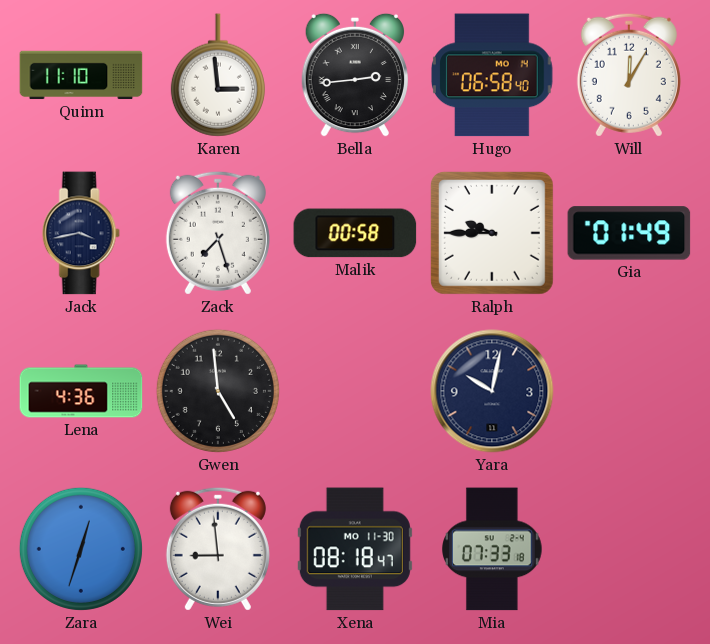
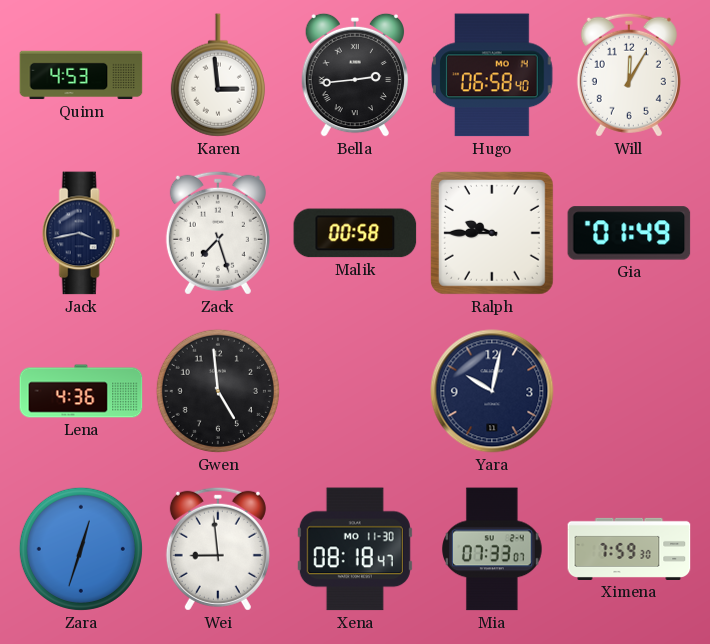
Quinn: 11:10 -> 4:53 (81, 75)
Mia: 07:33:18 -> 07:33:07 (493, 549)
Ximena: none -> 7:59 (629, 549)
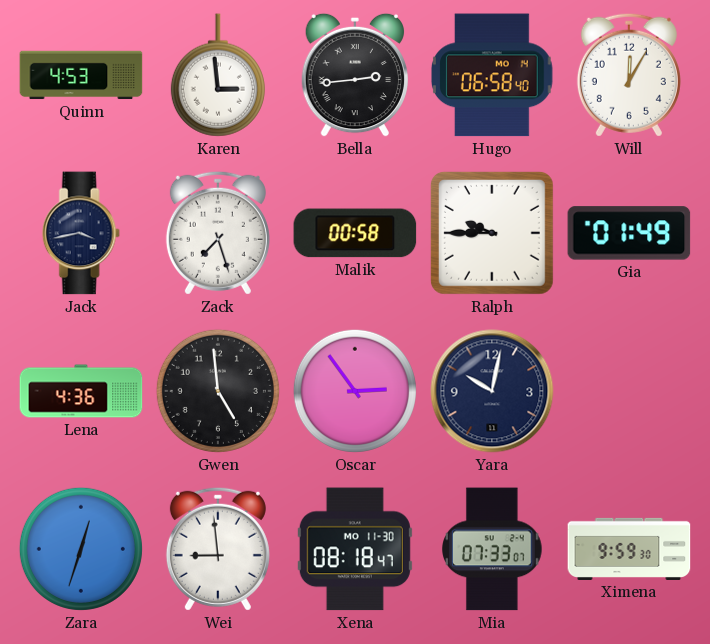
Oscar: none -> 2:54 (355, 391)
Ximena: 7:59 -> 9:59 (629, 549)
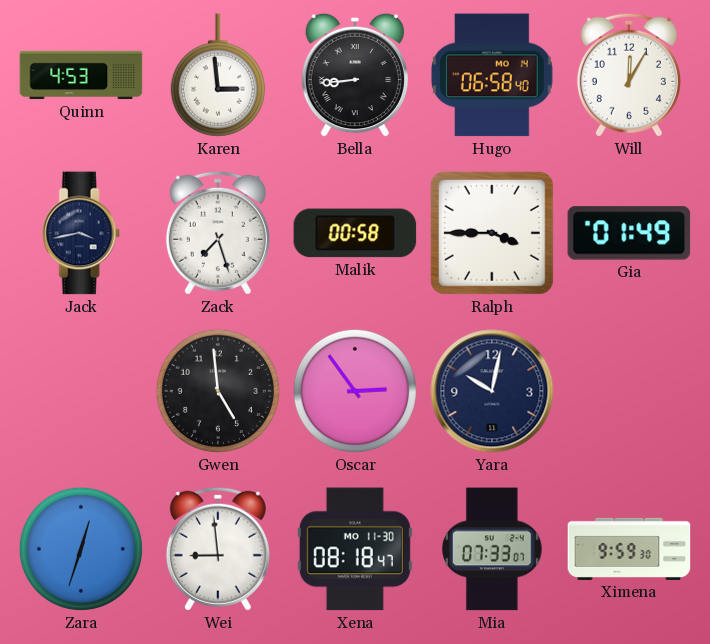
Bella: 2:44 -> 8:44 (354, 75)
Ralph: 9:45 -> 3:45 (492, 233)
Lena: 4:36 -> none (81, 391)
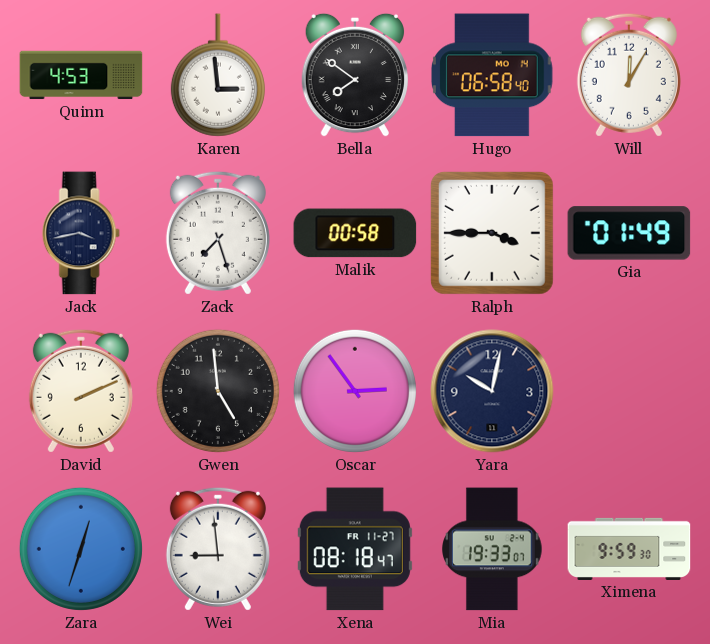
Bella: 8:44 -> 7:51 (354, 75)
David: none -> 2:11 (81, 391)
Xena date: MO 11-30 -> FR 11-27 (355, 549)
Mia: 07:33 -> 19:33 (493, 549)
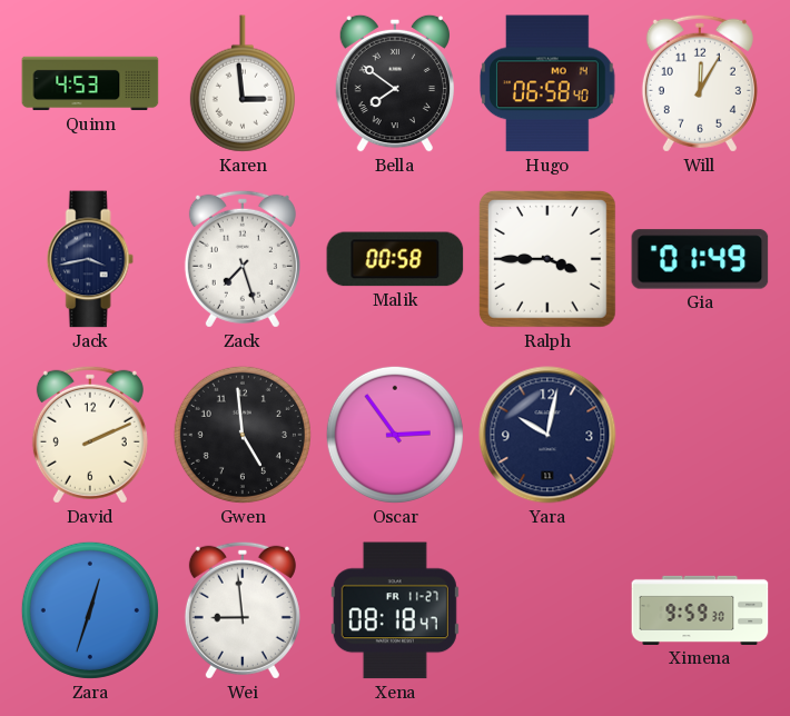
Mia: 19:33 -> none (493, 549)
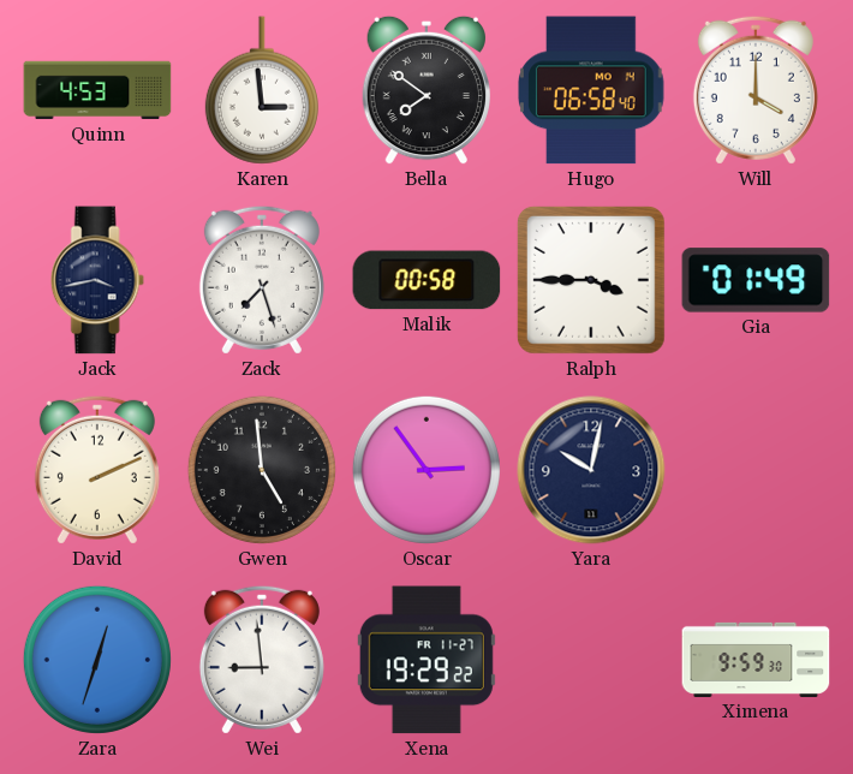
Will: 12:05 -> 4:00 (756, 90)
Xena: 08:18 -> 19:29 (426, 660)
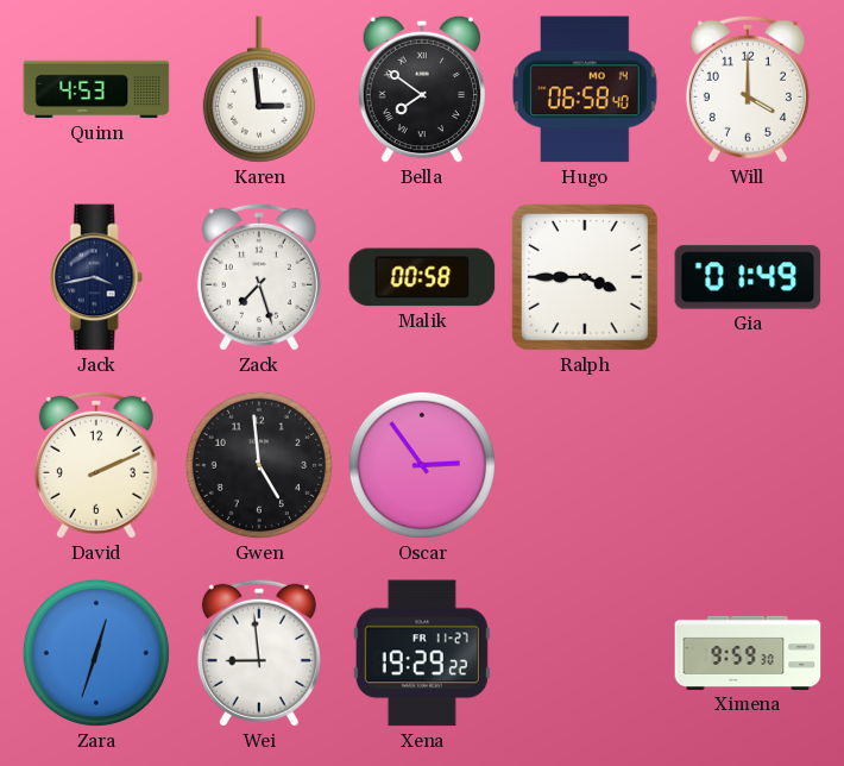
Yara: 10:02 -> none (591, 470)
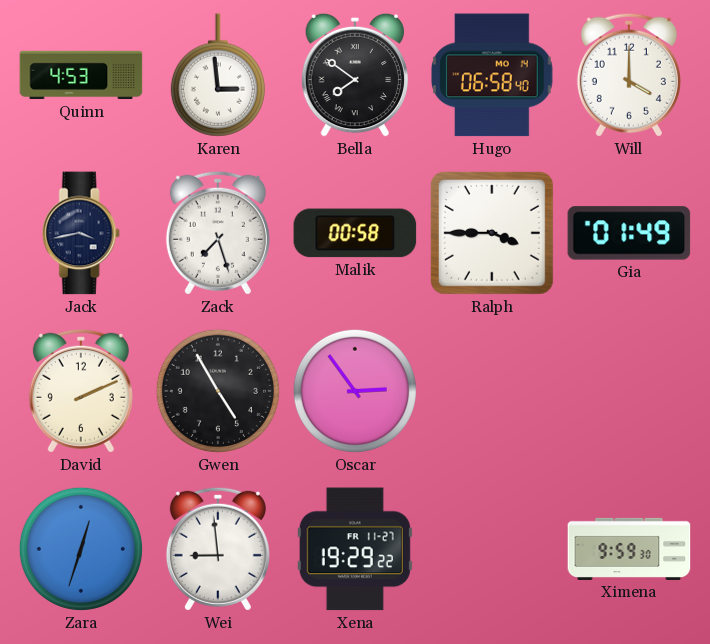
Gwen: 4:59 -> 4:55 (218, 391)
